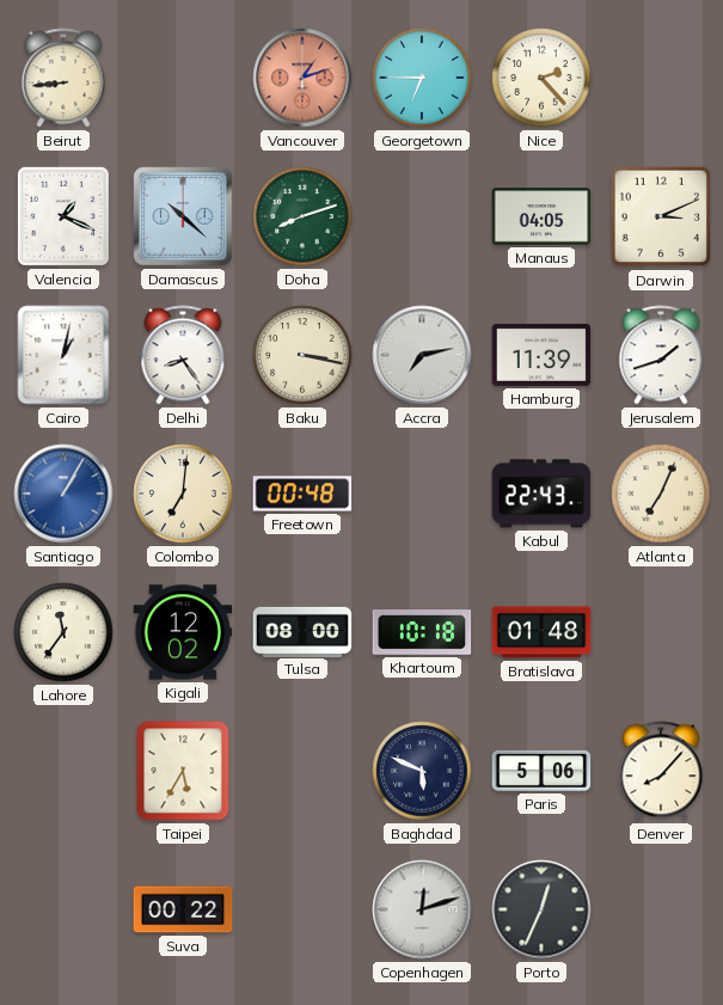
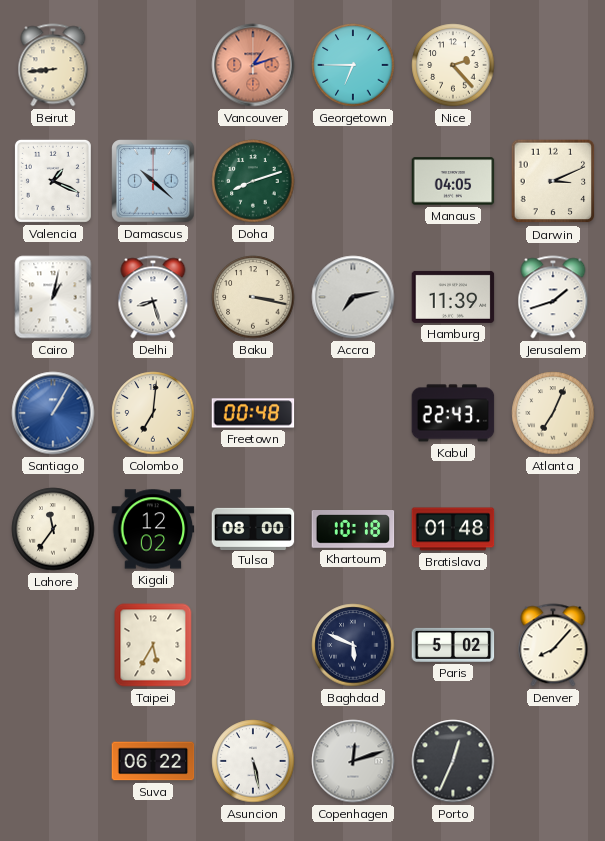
Delhi: 8:24 -> 8:27 (153, 297)
Paris: 5:06 -> 5:02 (453, 645)
Suva: 00:22 -> 06:22 (153, 761)
Asuncion: none -> 5:28 (253, 761)
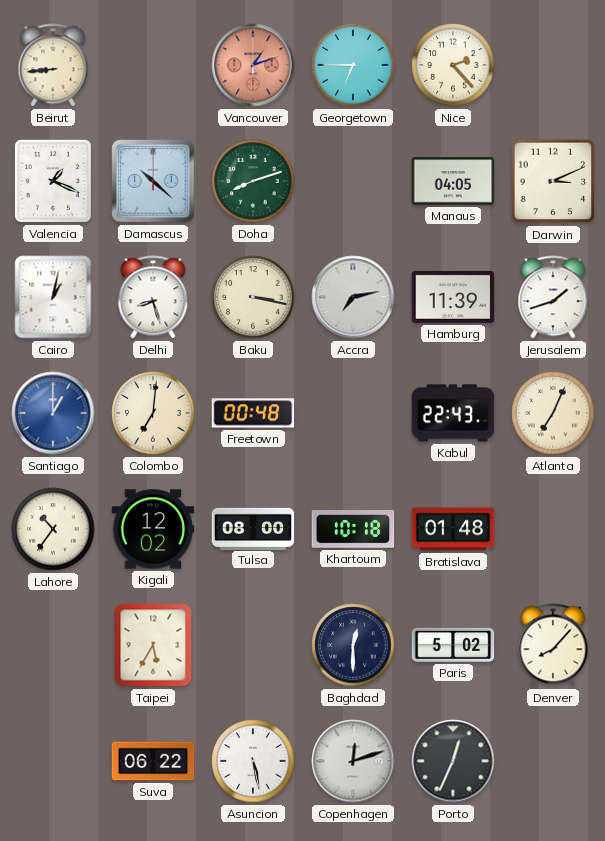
Santiago: 1:05 -> 1:00 (53, 413)
Lahore: 11:36 -> 10:36 (53, 529)
Baghdad: 5:49 -> 12:30 (353, 645)
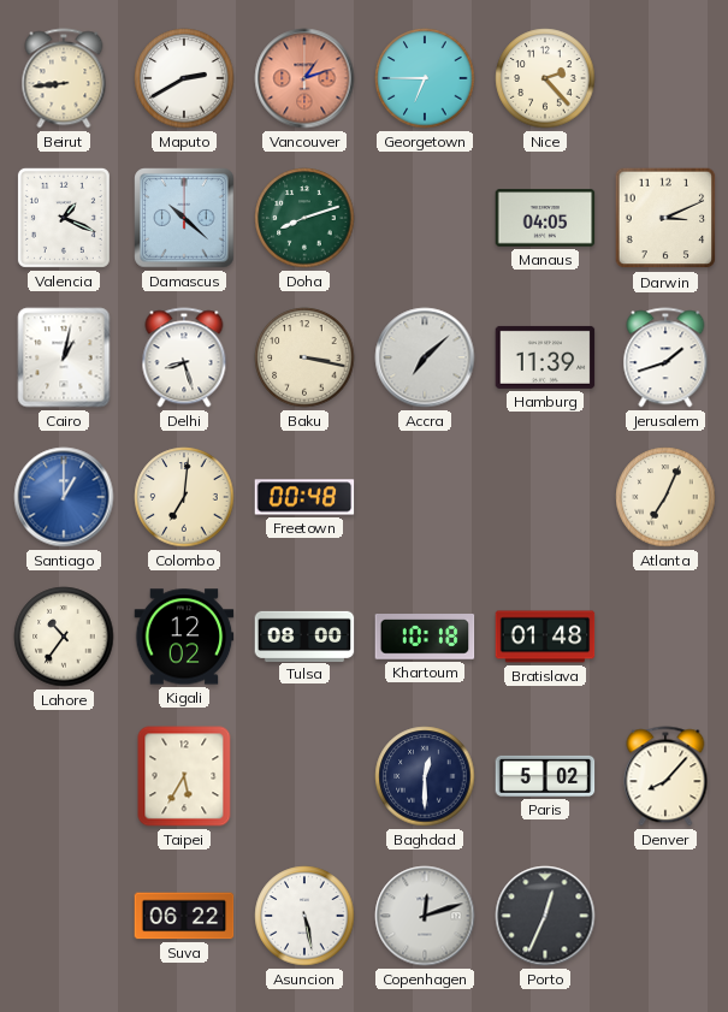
Maputo: none -> 2:40 (184, 78)
Accra: 7:13 -> 7:08 (425, 357)
Kabul: 22:43 -> none (453, 413)
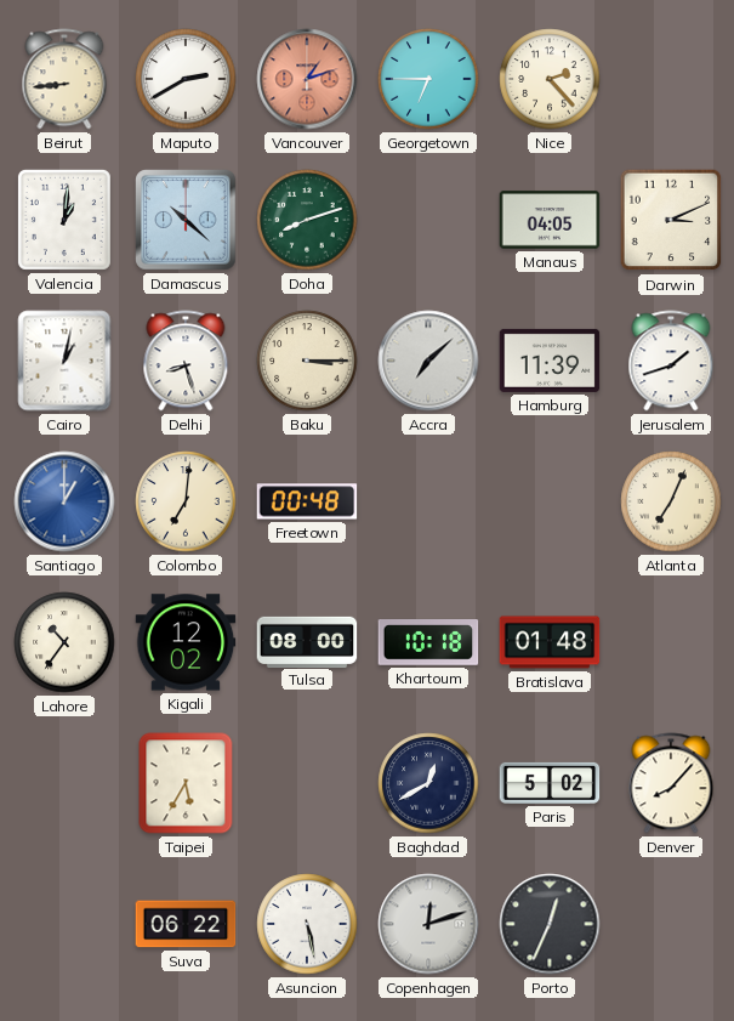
Valencia: 1:19 -> 1:01 (64, 220)
Baku: 3:17 -> 3:15 (307, 361)
Baghdad: 12:30 -> 12:40 (428, 783)
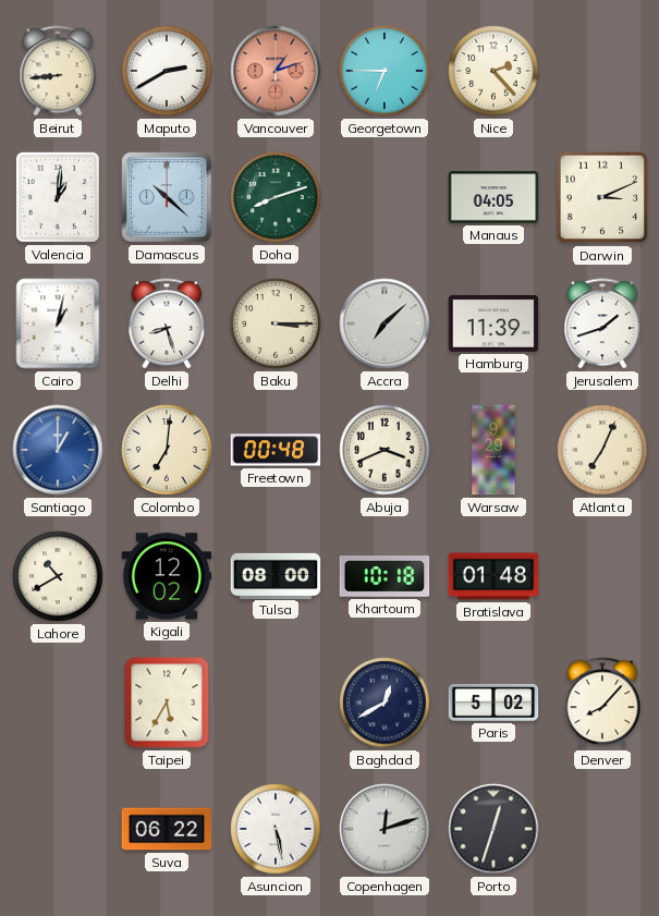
Abuja: none -> 3:41 (385, 450)
Warsaw: none -> 9:29 (493, 450)
Lahore: 10:36 -> 10:40 (58, 576)
Porto: 12:34 -> 12:33 (493, 829)
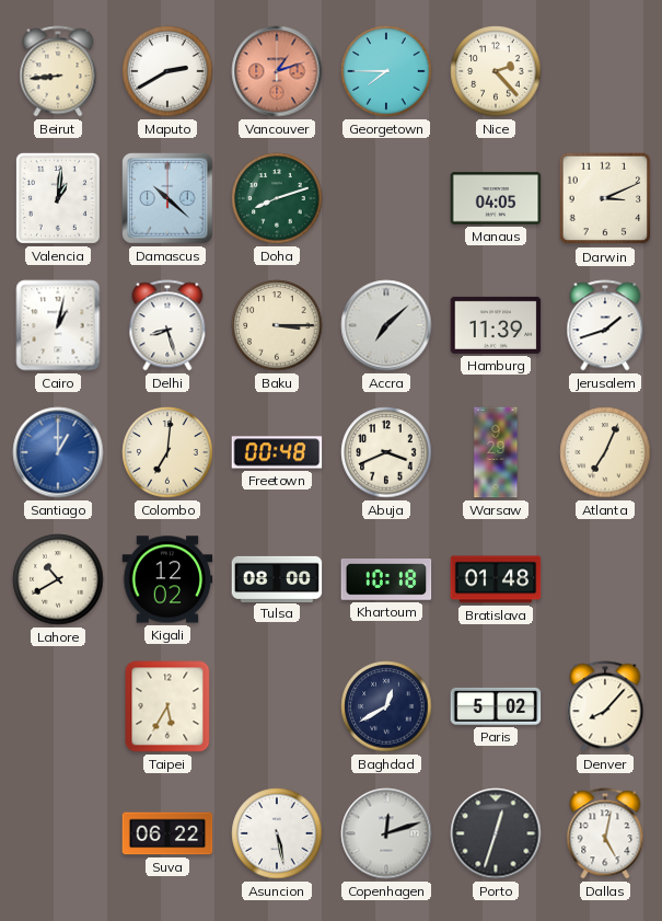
Georgetown: 6:45 -> 7:45 (386, 71)
Dallas: none -> 5:02 (605, 833)
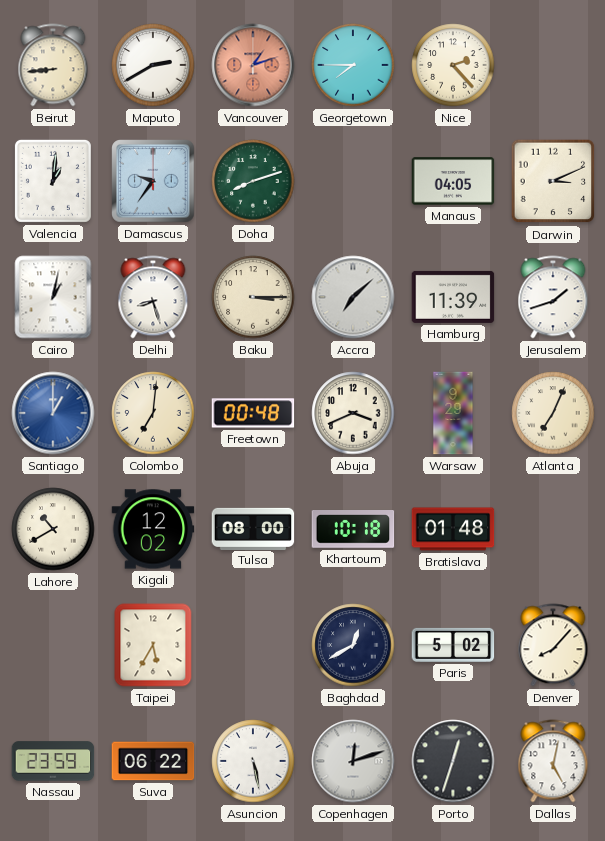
Damascus: 10:22 -> 9:36 (153, 181)
Nassau: none -> 23:59 (53, 761)
